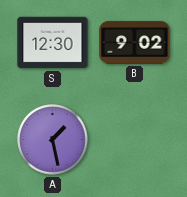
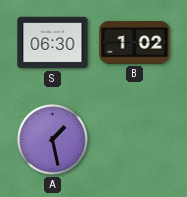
S: 12:30 -> 06:30 (53, 43)
B: 9:02 -> 1:02 (135, 43)
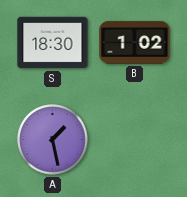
S: 06:30 -> 18:30 (53, 43)
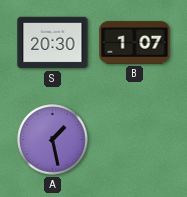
S: 18:30 -> 20:30 (53, 43)
B: 1:02 -> 1:07 (135, 43)
